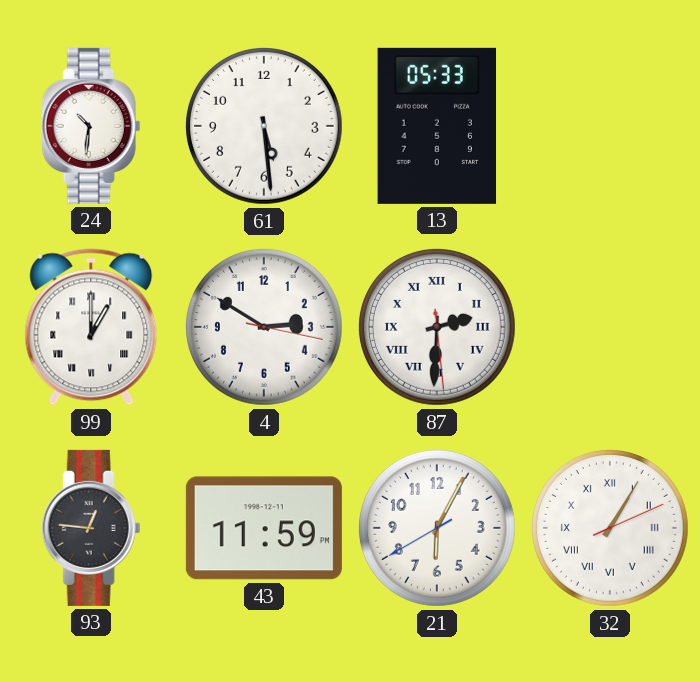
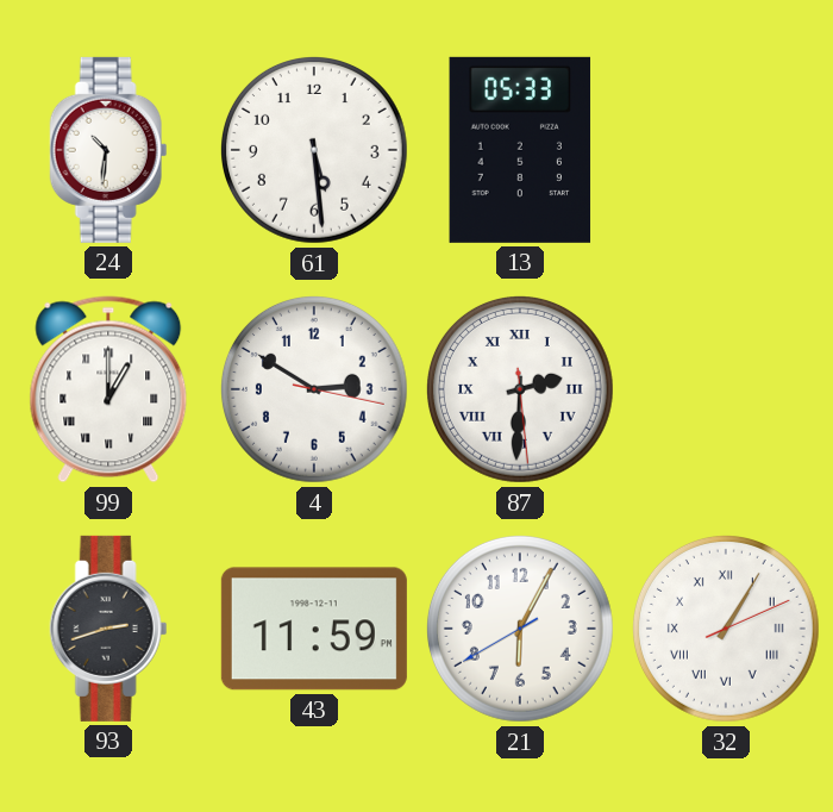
93: 12:46 -> 2:42 (108, 629)
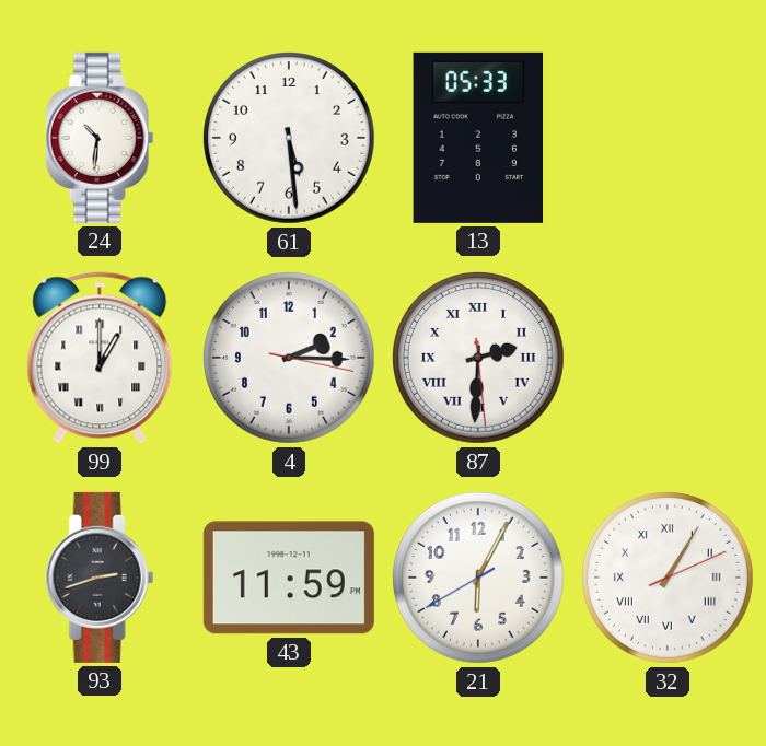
4: 2:50 -> 2:15 (289, 358)
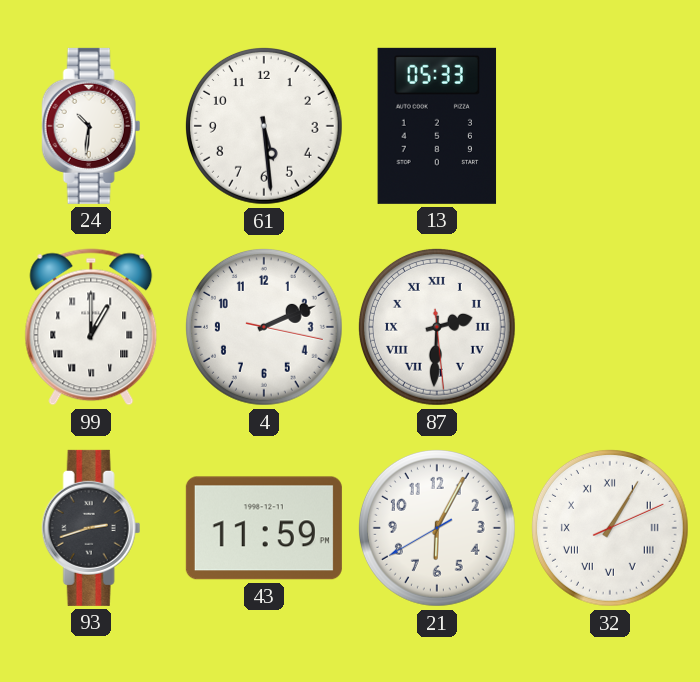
4: 2:15 -> 2:11 (264, 327)
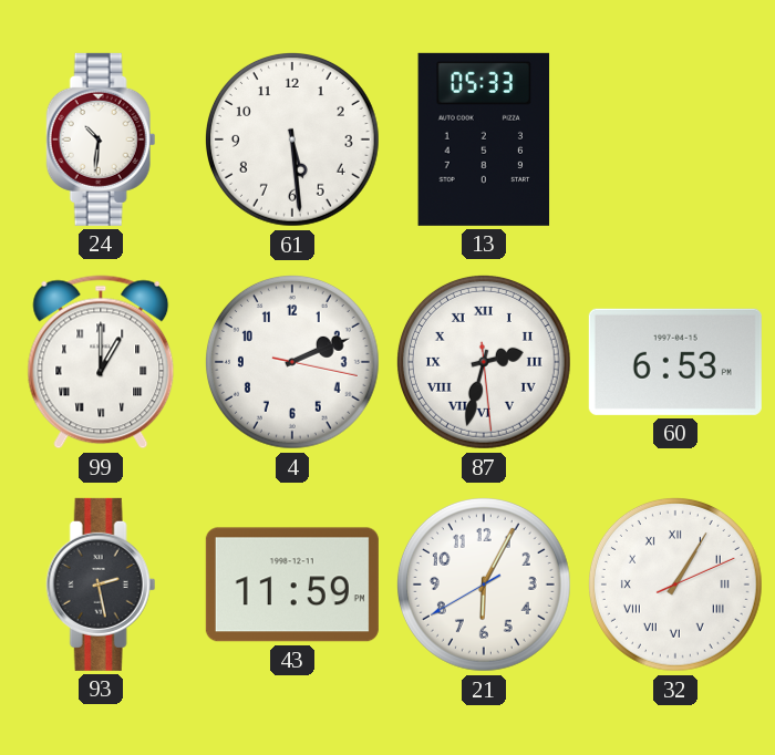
87: 2:30 -> 2:32 (484, 362)
60: none -> 6:53 (675, 362)
93: 2:42 -> 2:28 (101, 585)
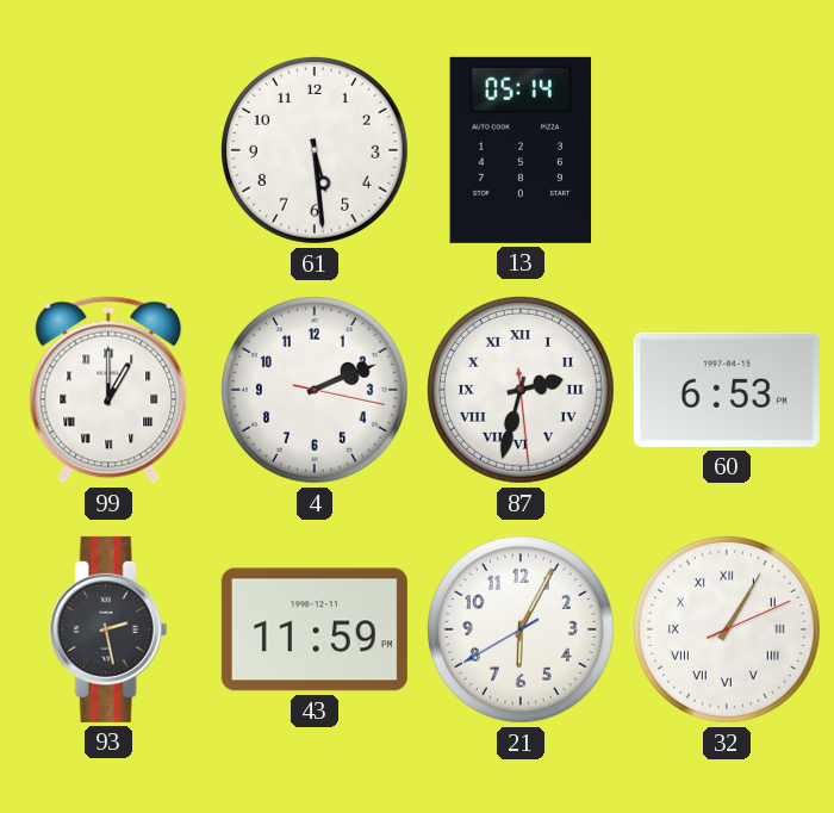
24: 10:31 -> none (101, 139)
13: 05:33 -> 05:14 (521, 150)
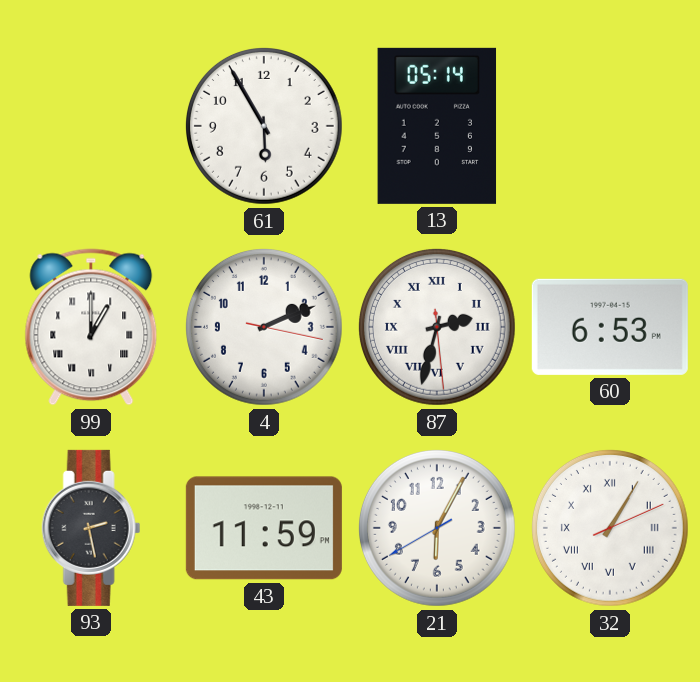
61: 5:29 -> 5:55 (264, 126)
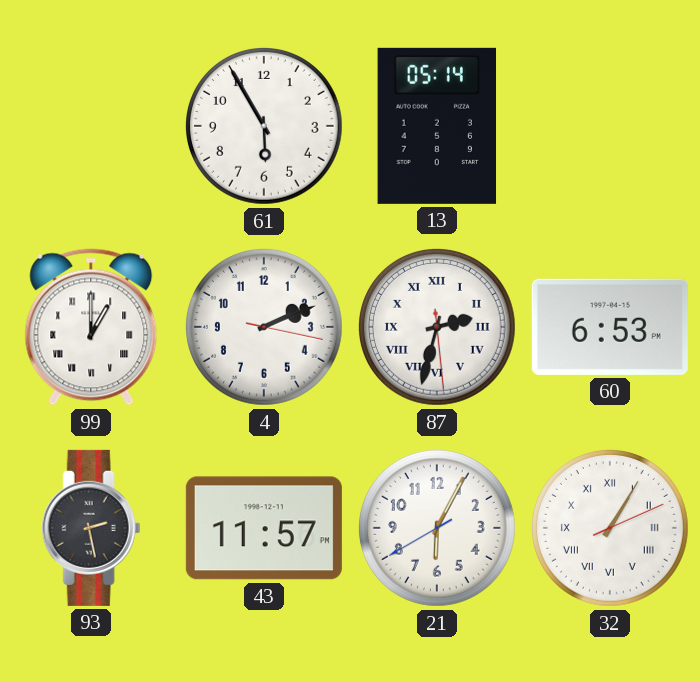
43: 11:59 -> 11:57 (264, 528)
